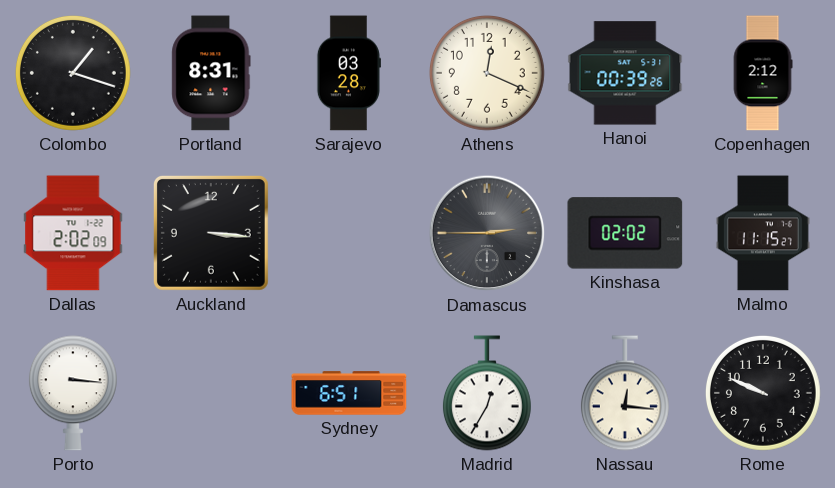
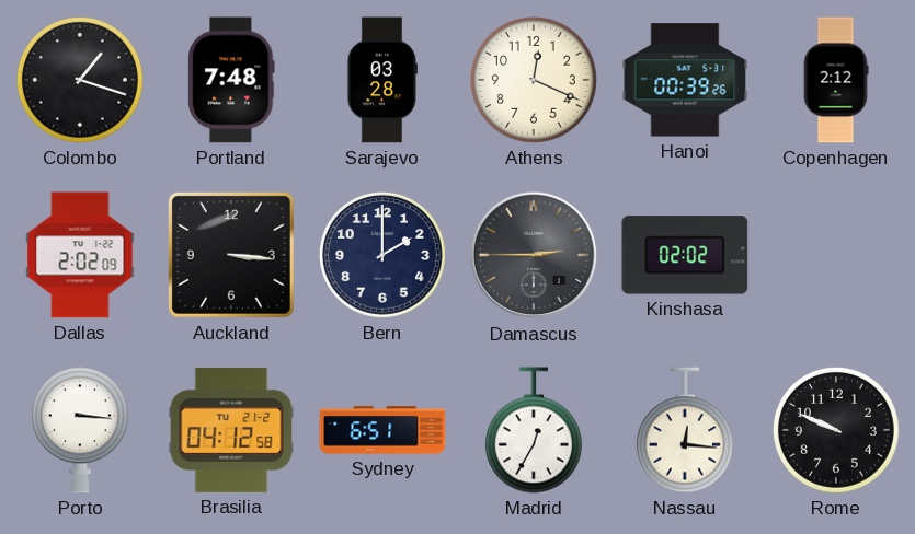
Portland: 8:31 -> 7:48 (231, 80)
Bern: none -> 2:00 (382, 255)
Malmo: 11:15 -> none (763, 233)
Brasilia: none -> 04:12 (231, 430)
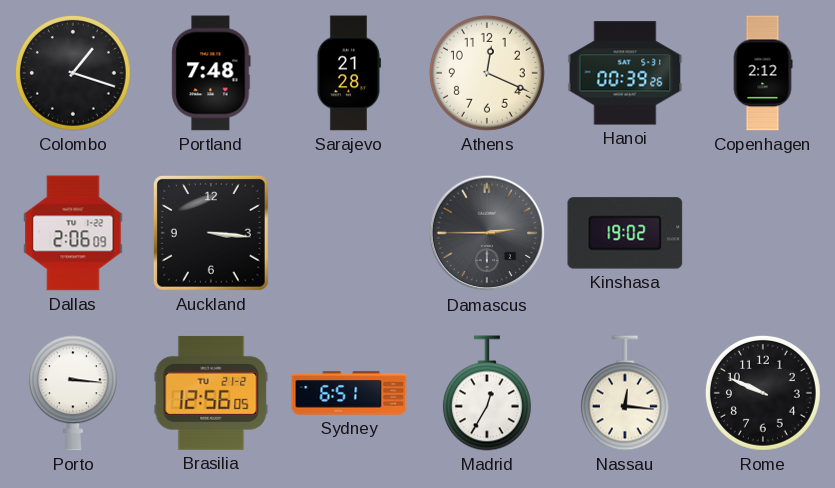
Sarajevo: 03:28 -> 21:28 (348, 73)
Dallas: 2:02 -> 2:06 (73, 233)
Bern: 2:00 -> none (382, 255)
Kinshasa: 02:02 -> 19:02 (625, 233)
Brasilia: 04:12 -> 12:56 (211, 393)
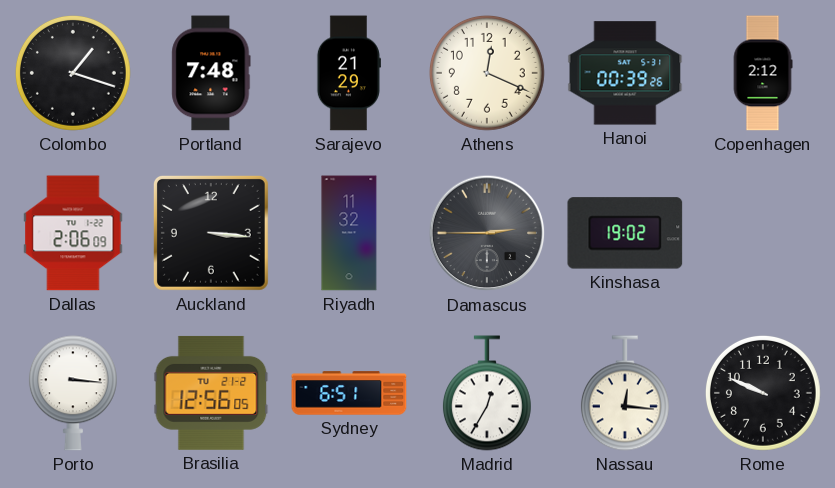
Sarajevo: 21:28 -> 21:29 (348, 73)
Riyadh: none -> 11:32 (349, 233)
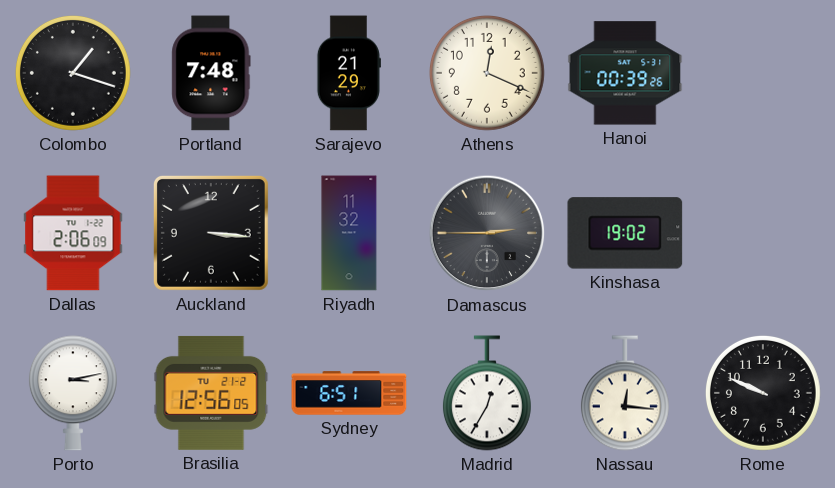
Copenhagen: 2:12 -> none (763, 73)
Porto: 3:16 -> 3:13 (73, 393)
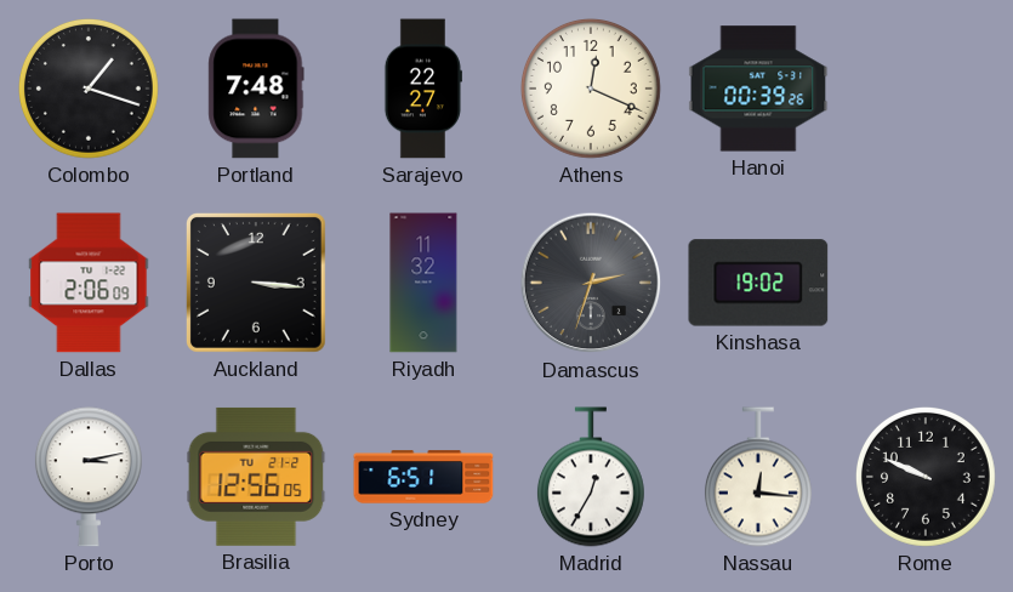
Sarajevo: 21:29 -> 22:27 (422, 89)
Damascus: 2:45 -> 2:33 (591, 283)
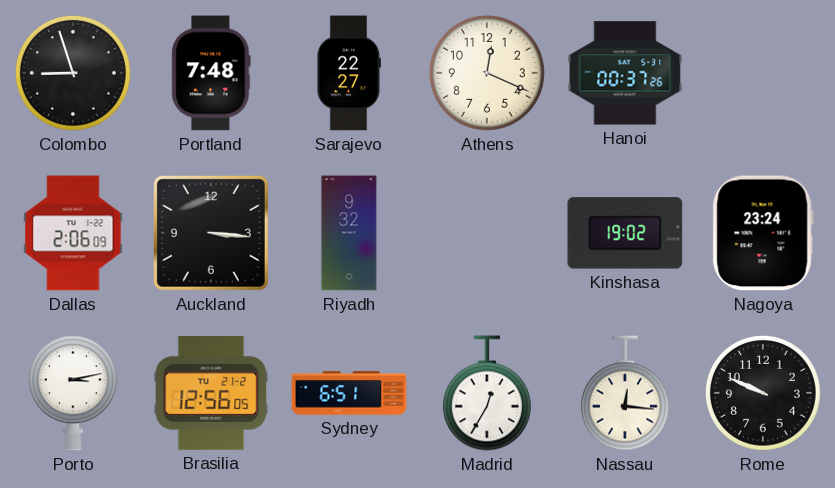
Colombo: 1:18 -> 8:57 (73, 73)
Hanoi: 00:39 -> 00:37 (625, 73)
Riyadh: 11:32 -> 9:32 (349, 233)
Damascus: 2:33 -> none (591, 283)
Nagoya: none -> 23:24 (763, 233)
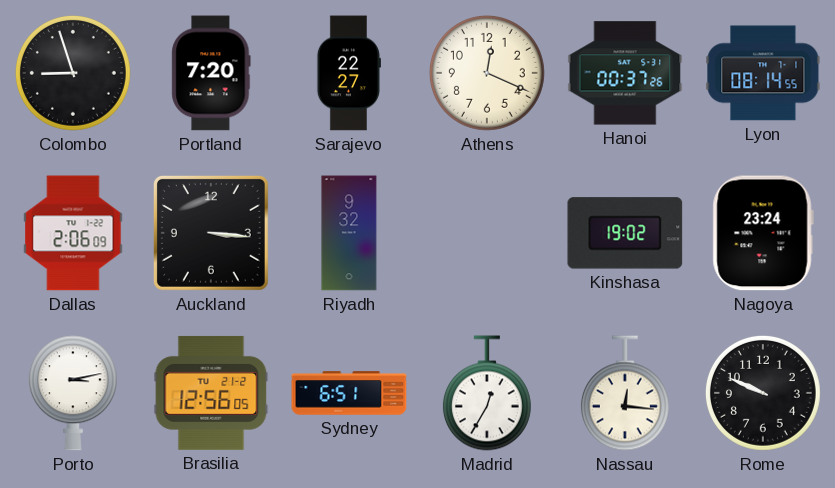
Portland: 7:48 -> 7:20 (211, 73)
Lyon: none -> 08:14 (763, 73)
